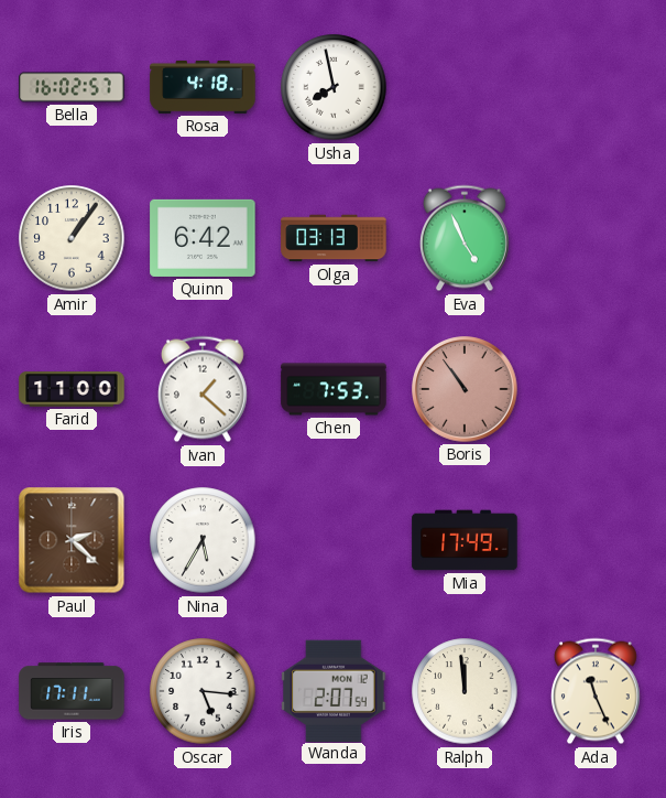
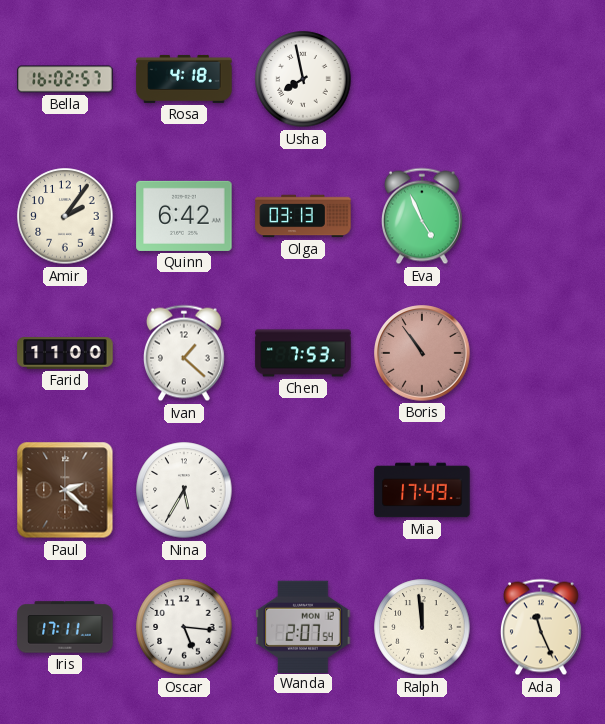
Amir: 1:06 -> 2:06 (65, 216)
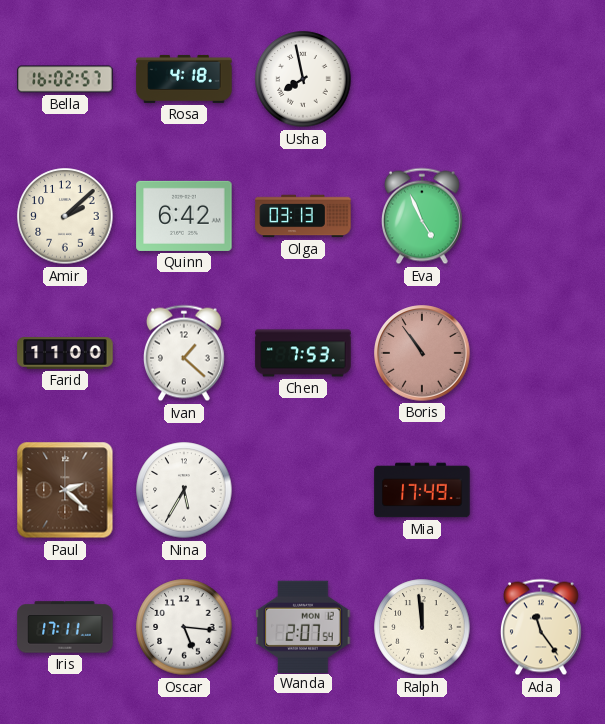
Amir: 2:06 -> 2:08 (65, 216)
Ada: 11:26 -> 11:24 (541, 627)
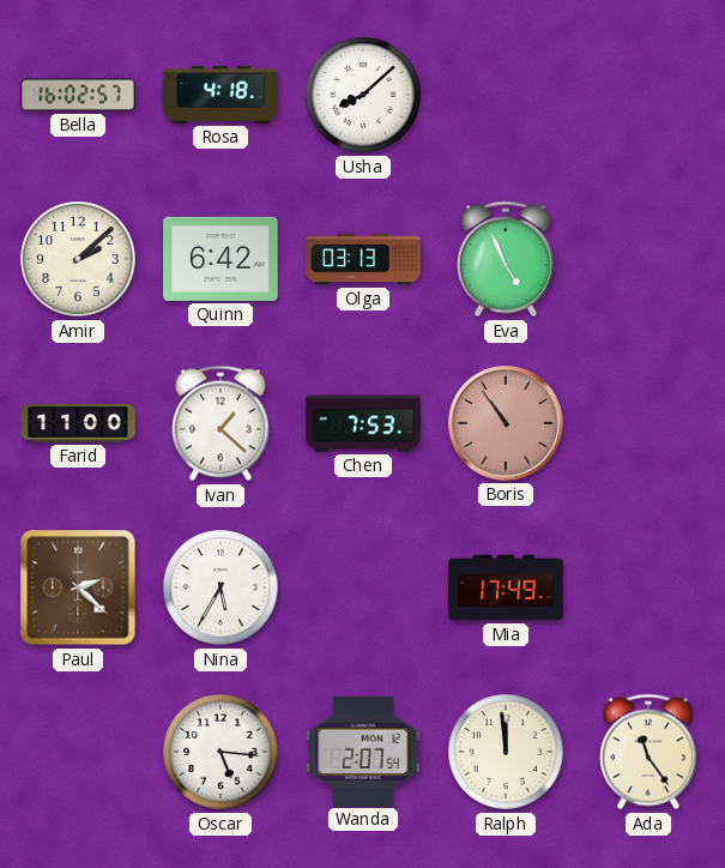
Usha: 7:58 -> 8:08 (363, 95)
Iris: 17:11 -> none (65, 627)
